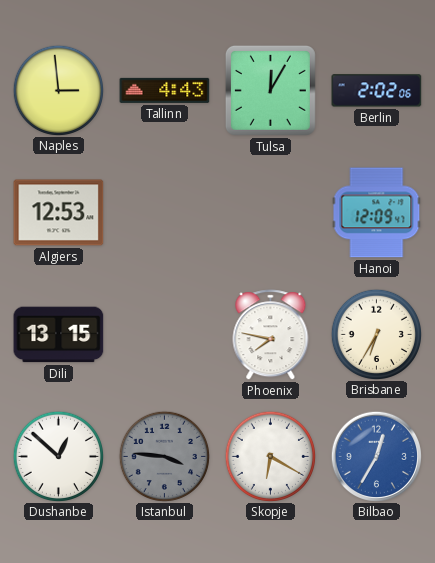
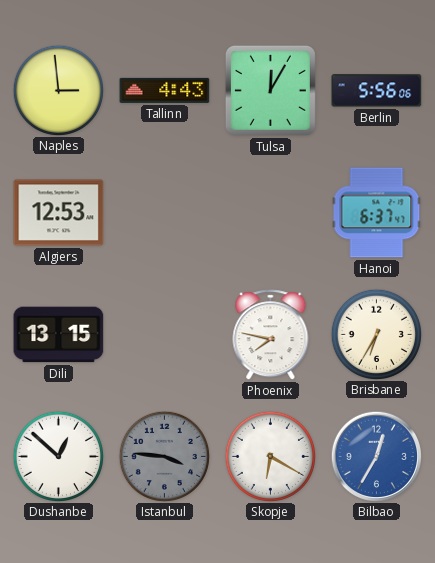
Berlin: 2:02 -> 5:56 (377, 91)
Hanoi: 12:09 -> 6:37 (377, 213)
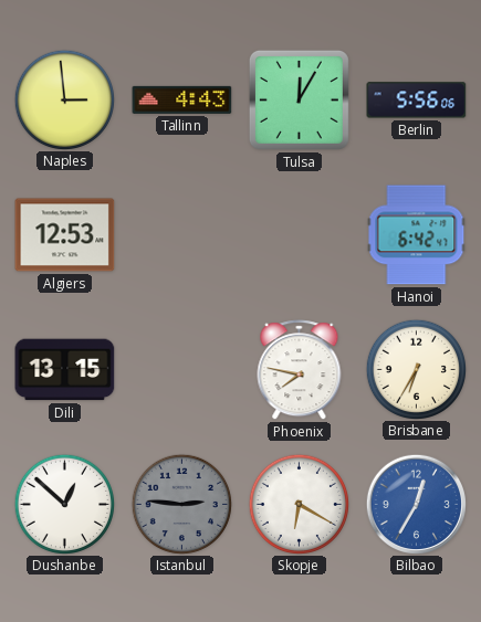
Hanoi: 6:37 -> 6:42 (417, 235)
Istanbul: 3:46 -> 2:46 (181, 504)
